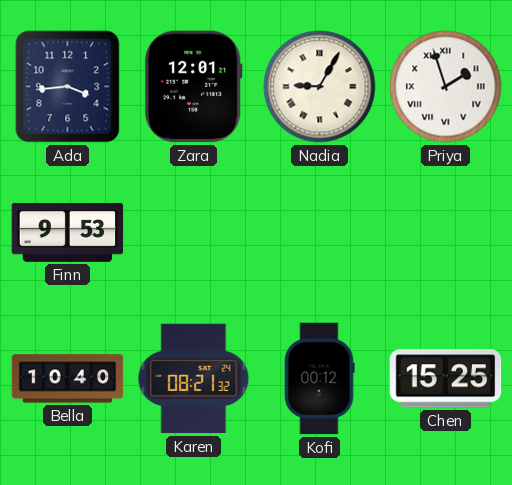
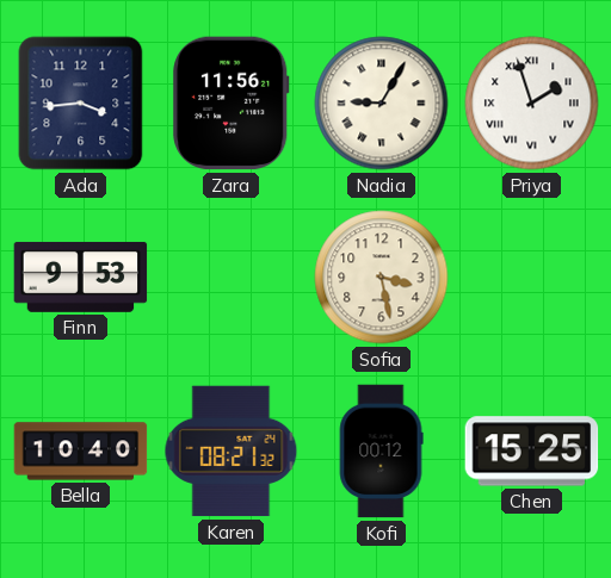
Zara: 12:01 -> 11:56 (232, 104)
Sofia: none -> 3:28 (382, 278)
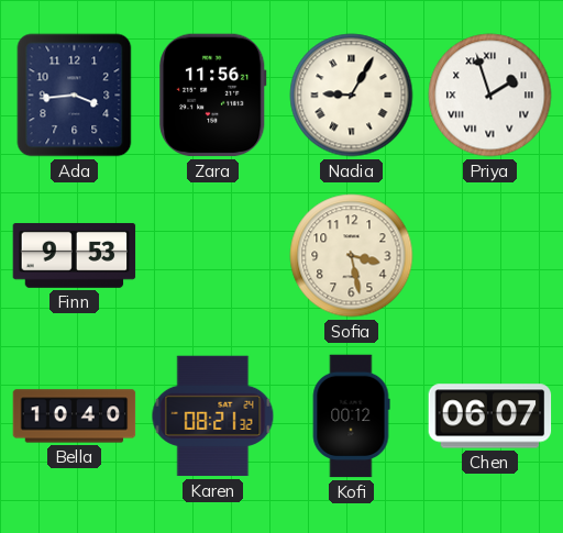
Chen: 15:25 -> 06:07 (490, 417)
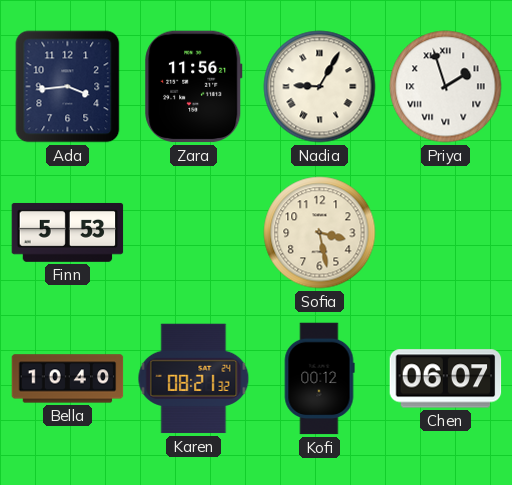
Finn: 9:53 -> 5:53 (68, 232)
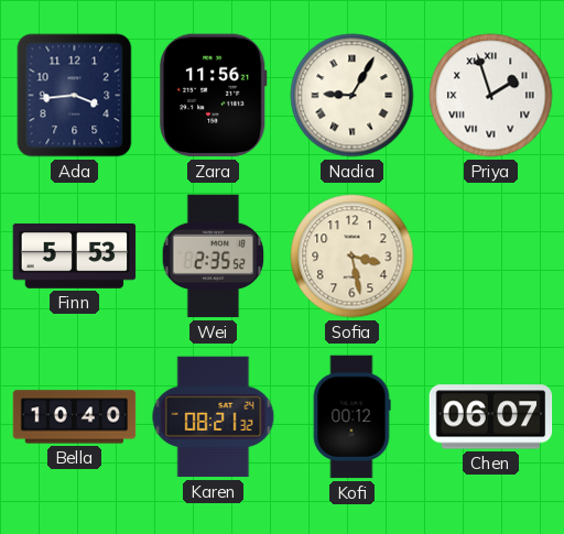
Wei: none -> 2:35 (214, 257)
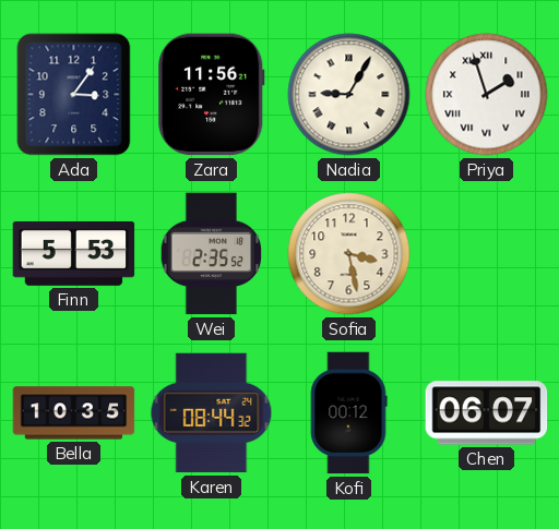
Ada: 3:44 -> 3:06 (74, 95)
Bella: 10:40 -> 10:35 (74, 413)
Karen: 08:21 -> 08:44 (212, 413)
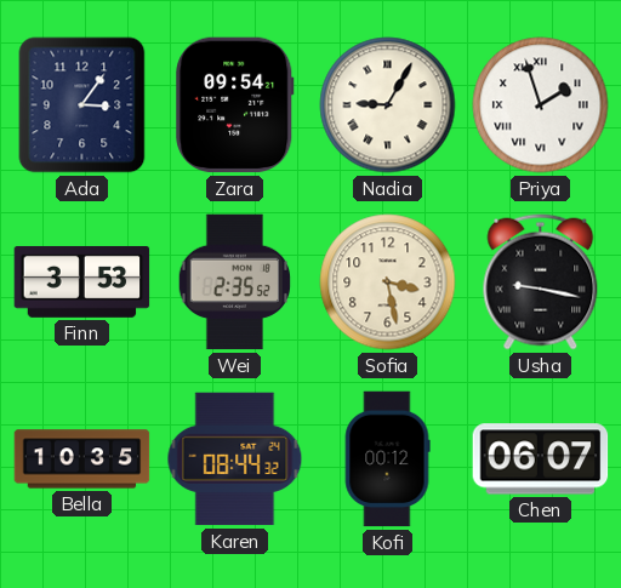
Zara: 11:56 -> 09:54 (235, 105)
Finn: 5:53 -> 3:53 (82, 281)
Usha: none -> 9:17 (541, 282)
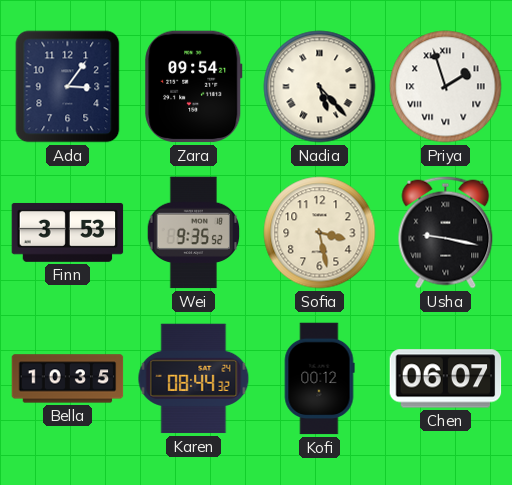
Nadia: 9:05 -> 5:23 (320, 87)
Wei: 2:35 -> 9:35 (194, 233)
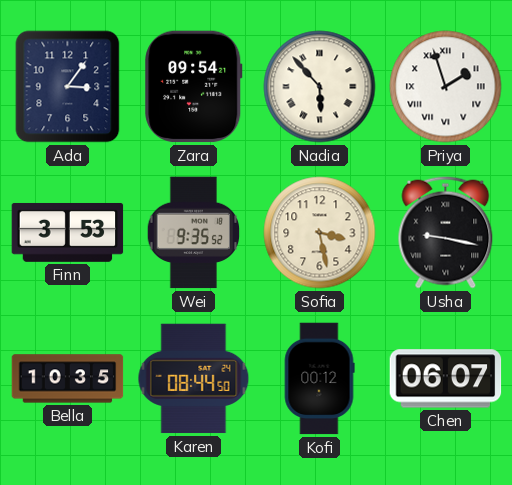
Nadia: 5:23 -> 5:53 (320, 87)
Karen: 08:44:32 -> 08:44:50 (194, 379)
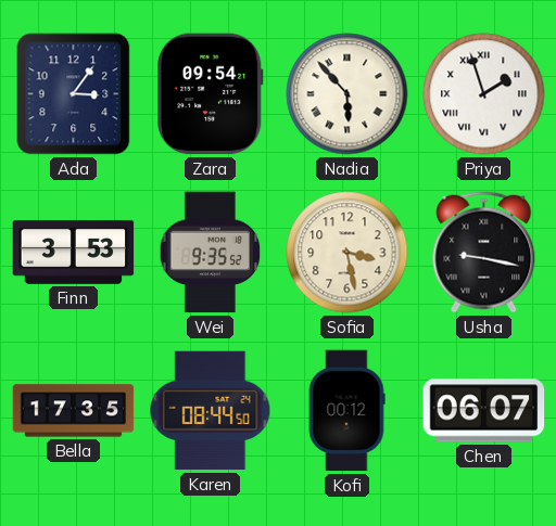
Bella: 10:35 -> 17:35 (74, 411)
